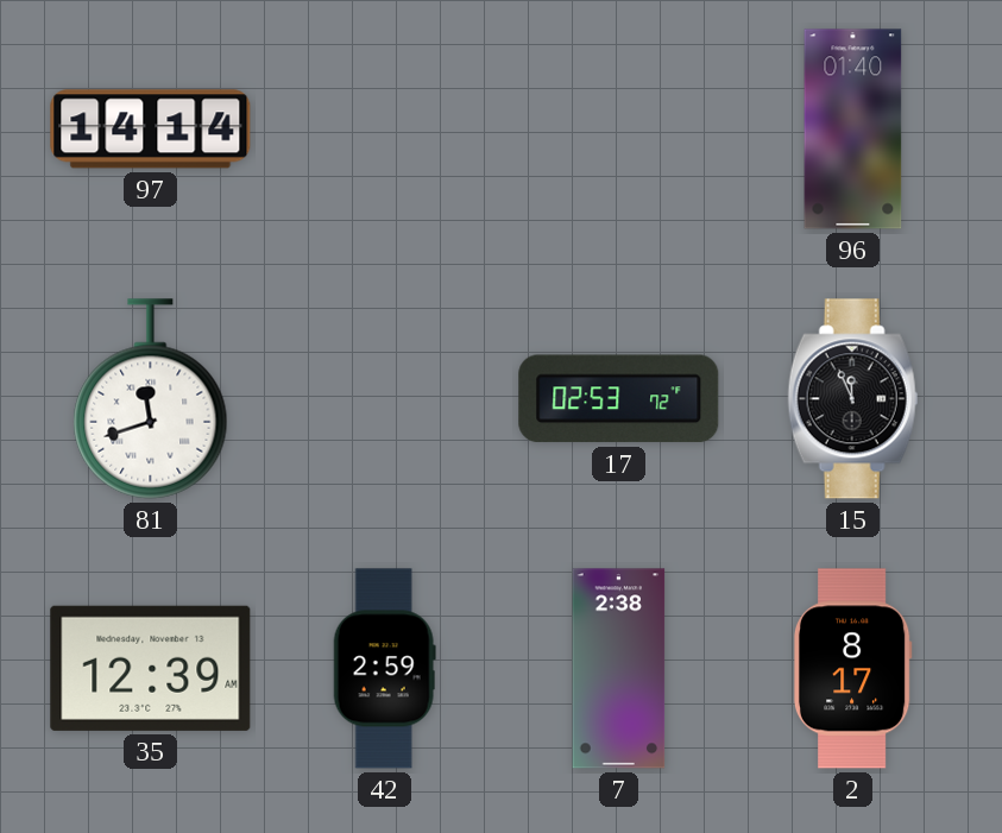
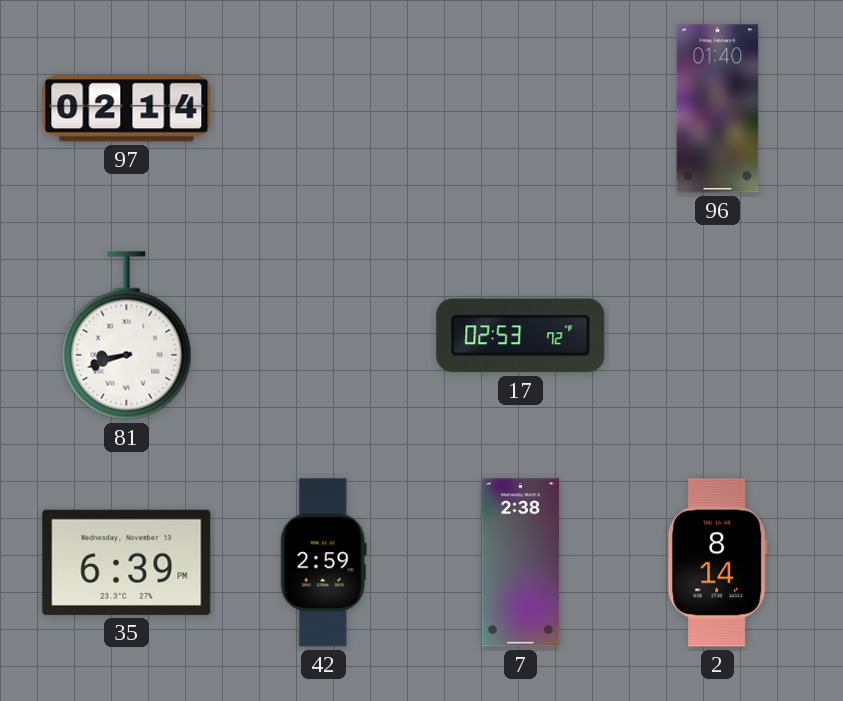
97: 14:14 -> 02:14 (127, 109)
81: 11:42 -> 8:42 (127, 336)
15: 11:56 -> none (853, 399)
35: 12:39 -> 6:39 (127, 562)
2: 8:17 -> 8:14 (717, 563)
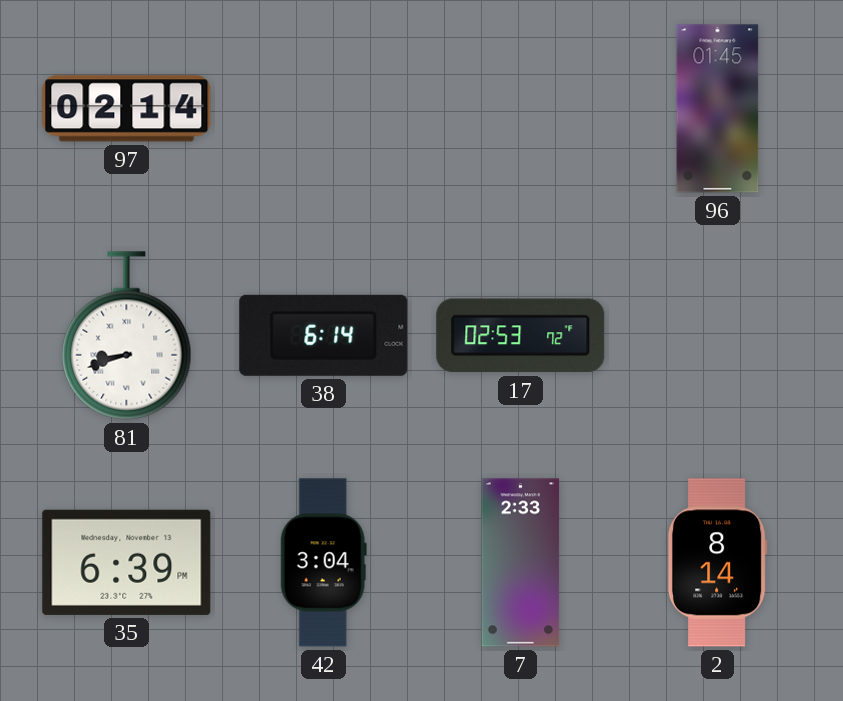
96: 01:40 -> 01:45 (718, 109)
38: none -> 6:14 (324, 335)
42: 2:59 -> 3:04 (323, 563)
7: 2:38 -> 2:33 (521, 563)
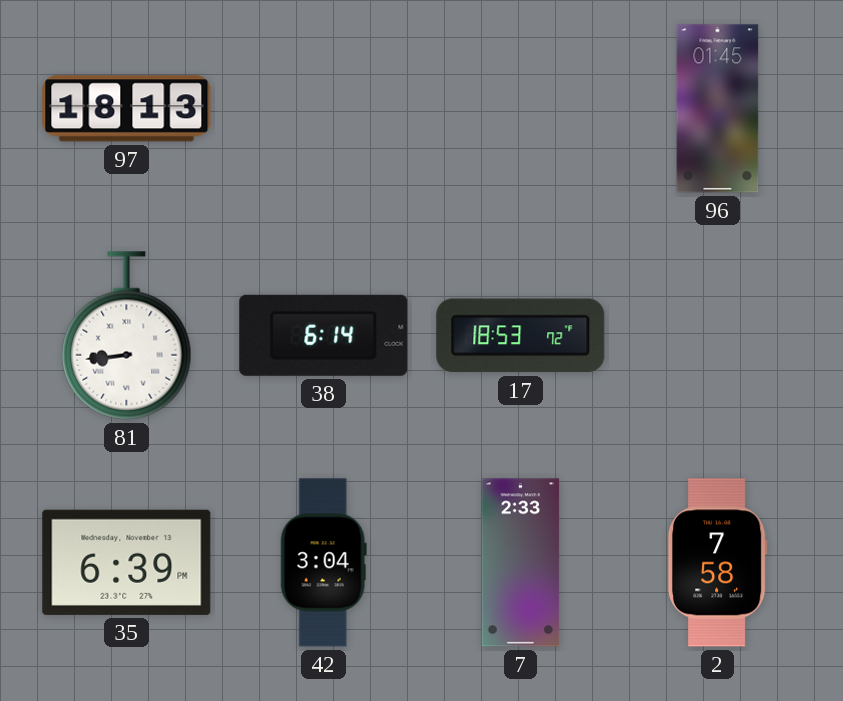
97: 02:14 -> 18:13 (127, 109)
81: 8:42 -> 8:44 (127, 336)
17: 02:53 -> 18:53 (521, 336)
2: 8:14 -> 7:58 (717, 563)
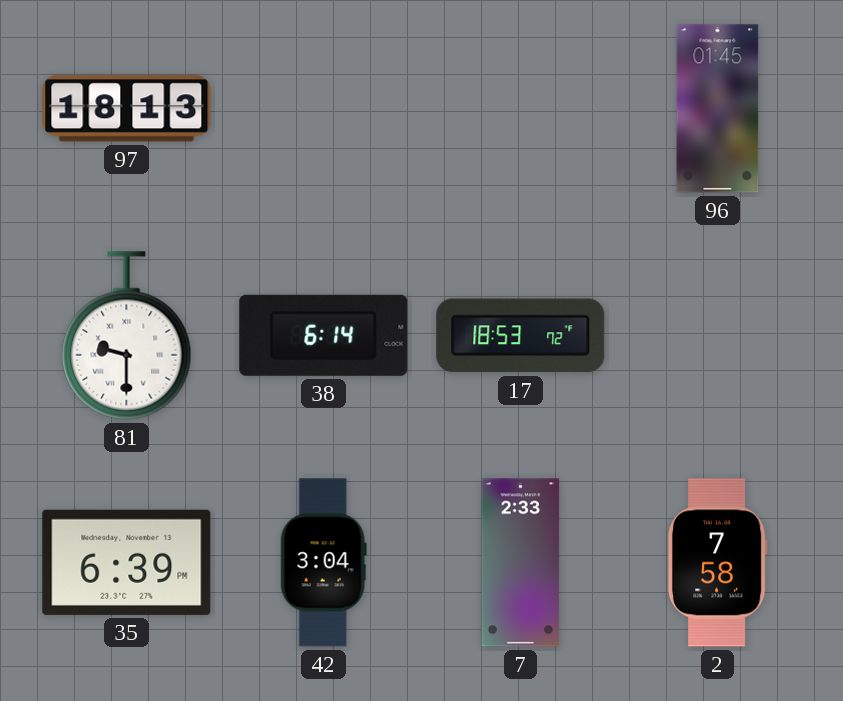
81: 8:44 -> 9:30 (127, 336)
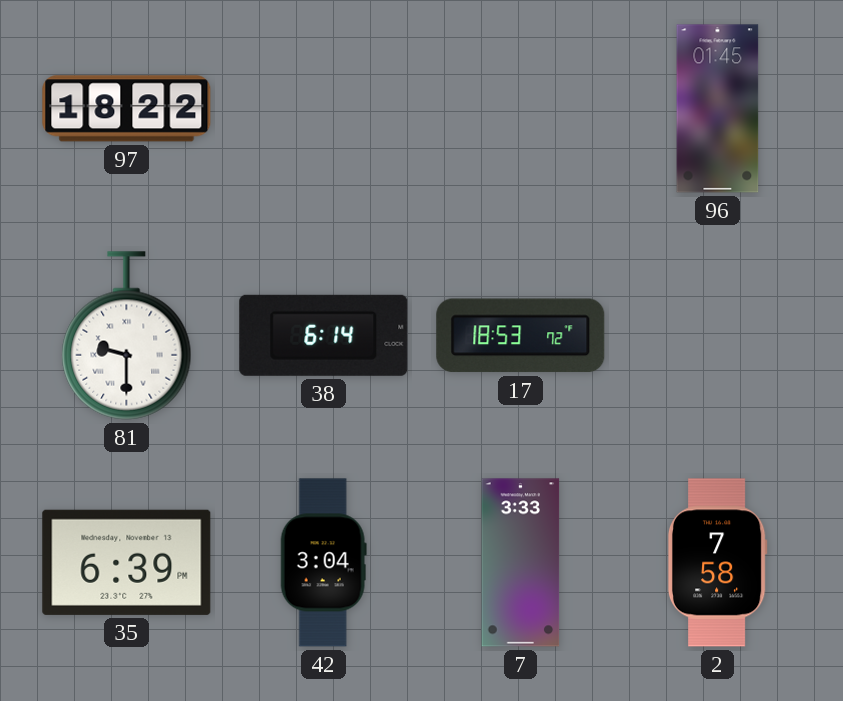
97: 18:13 -> 18:22 (127, 109)
7: 2:33 -> 3:33 (521, 563)
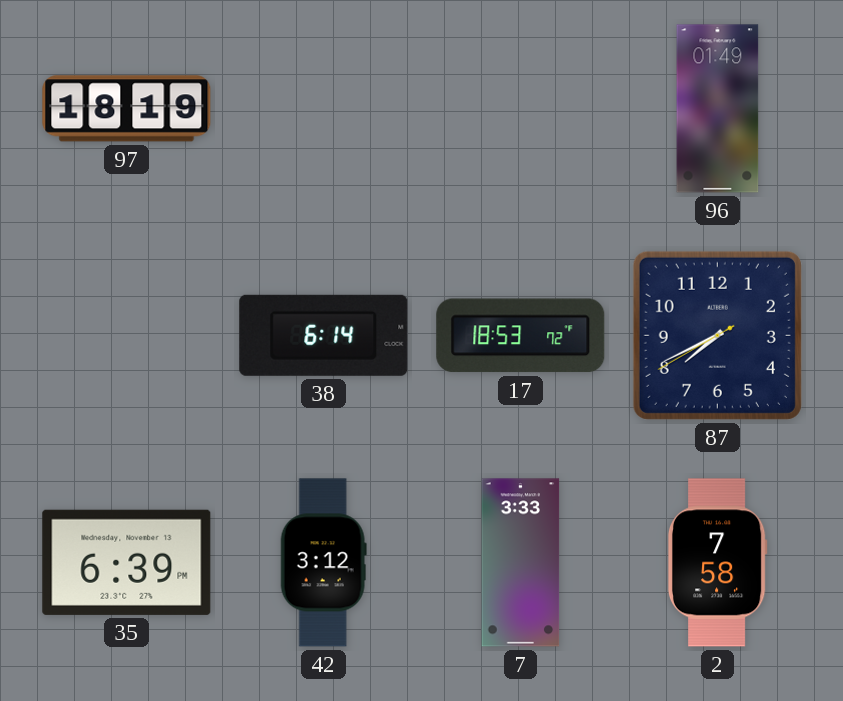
97: 18:22 -> 18:19 (127, 109)
96: 01:45 -> 01:49 (718, 109)
81: 9:30 -> none (127, 336)
87: none -> 7:40 (717, 335)
42: 3:04 -> 3:12 (323, 563)
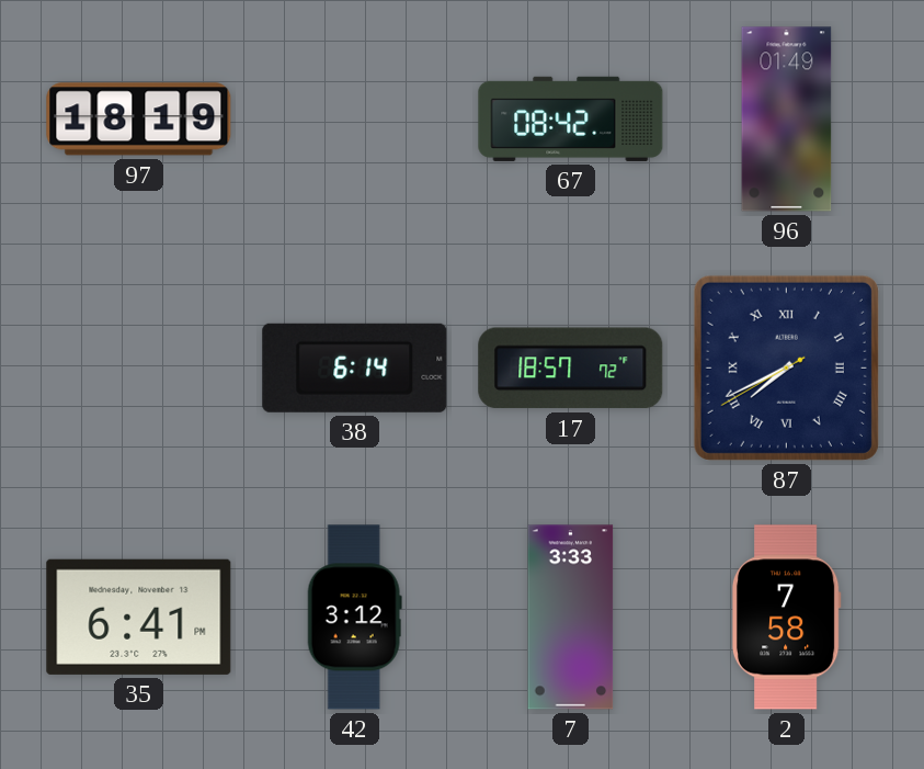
67: none -> 08:42 (571, 118)
17: 18:53 -> 18:57 (571, 369)
87 numerals: Arabic -> Roman (786, 367)
35: 6:39 -> 6:41 (139, 617)
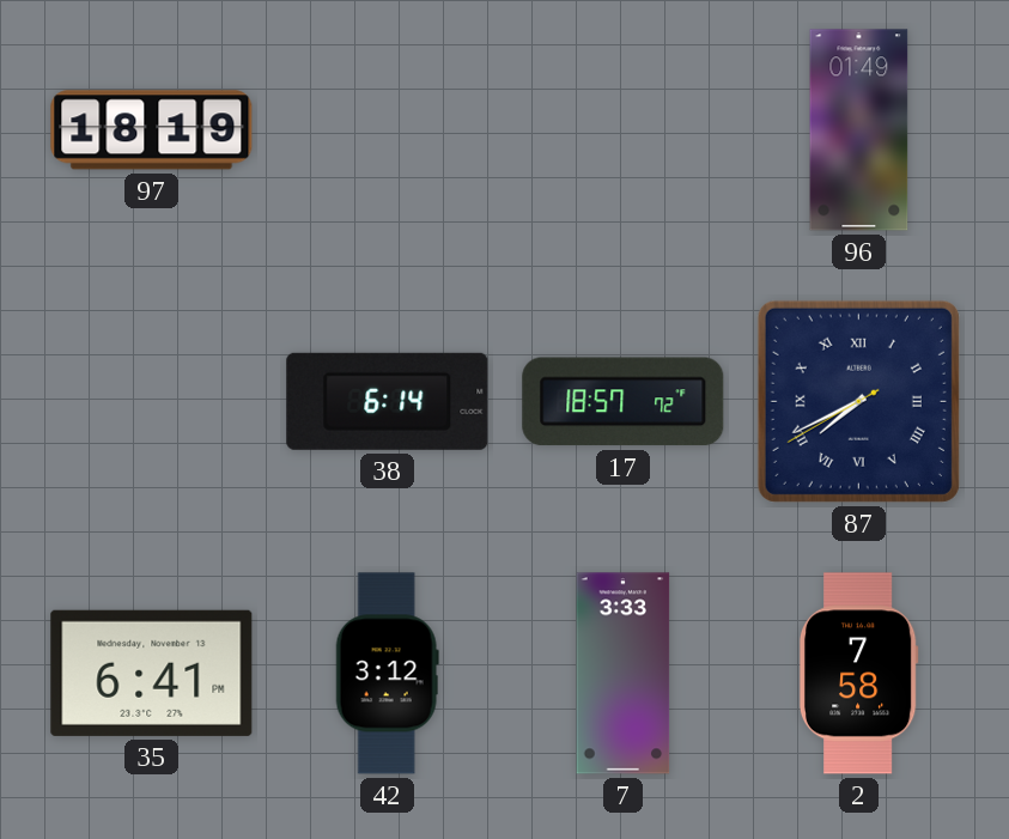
67: 08:42 -> none (571, 118)
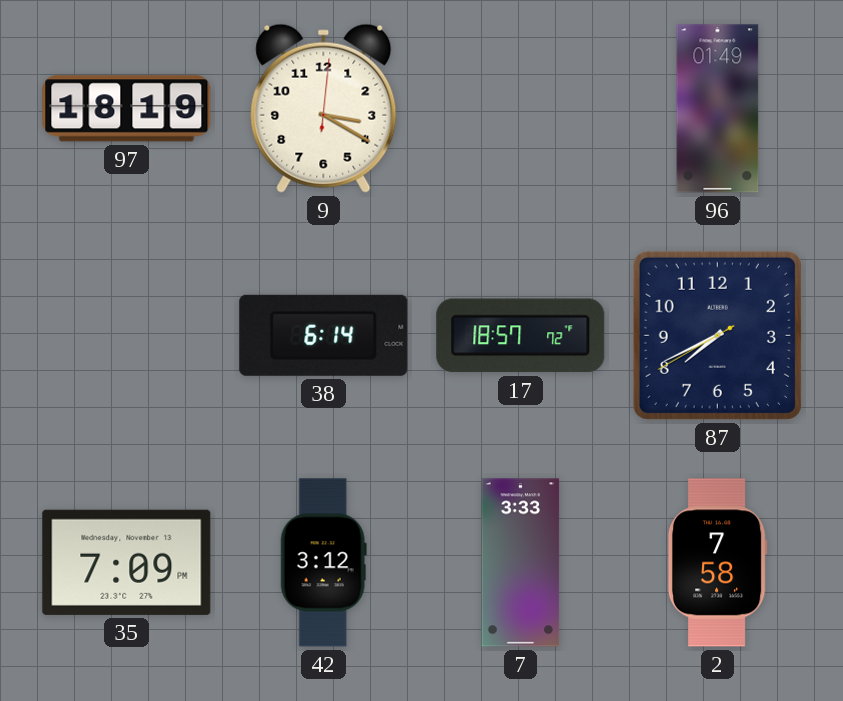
9: none -> 3:20 (324, 108)
87 numerals: Roman -> Arabic (717, 335)
35: 6:41 -> 7:09 (127, 562)
